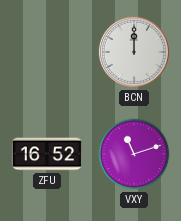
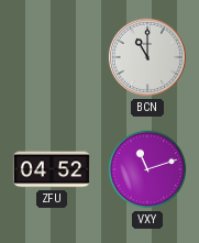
BCN: 12:00 -> 11:00 (147, 57)
ZFU: 16:52 -> 04:52 (52, 169)
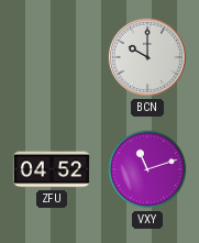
BCN: 11:00 -> 10:00 (147, 57)
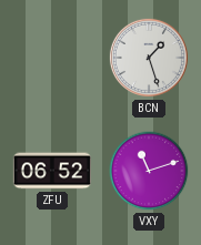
BCN: 10:00 -> 1:27 (149, 58)
ZFU: 04:52 -> 06:52 (52, 171)
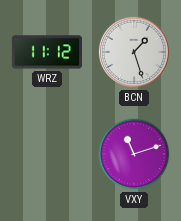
WRZ: none -> 11:12 (47, 52)
ZFU: 06:52 -> none (52, 171)
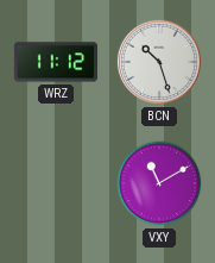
BCN: 1:27 -> 10:27 (159, 62)
VXY: 11:12 -> 11:10 (159, 183)
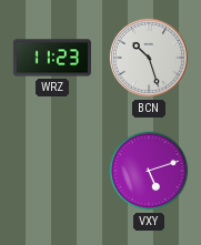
WRZ: 11:12 -> 11:23 (52, 58)
VXY: 11:10 -> 5:12 (149, 171)
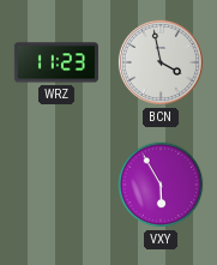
BCN: 10:27 -> 3:58 (161, 62)
VXY: 5:12 -> 5:55 (161, 185)
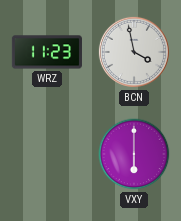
VXY: 5:55 -> 6:00 (134, 154)
